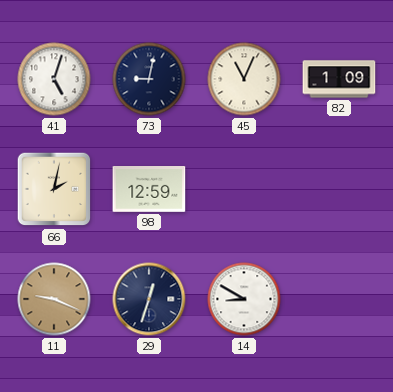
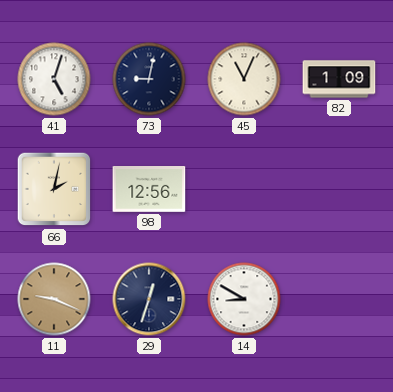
98: 12:59 -> 12:56 (149, 190)
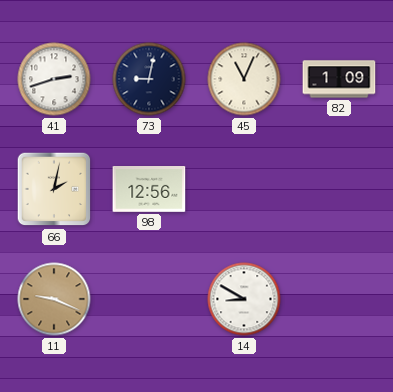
41: 5:03 -> 2:42 (54, 79)
29: 12:33 -> none (149, 299)
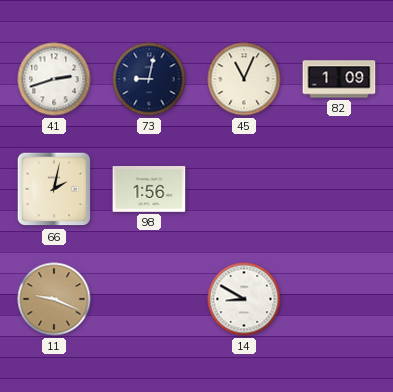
98: 12:56 -> 1:56 (149, 190)
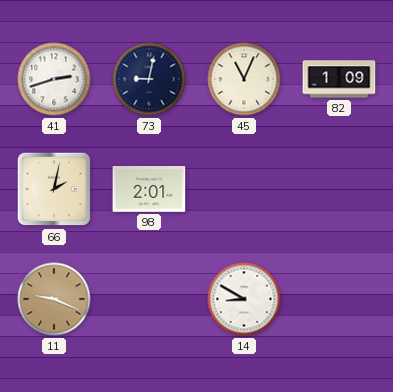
98: 1:56 -> 2:01 (149, 190)
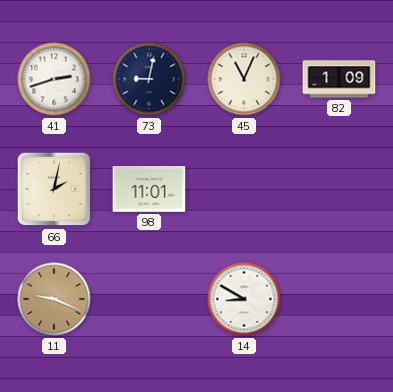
98: 2:01 -> 11:01 (149, 190)
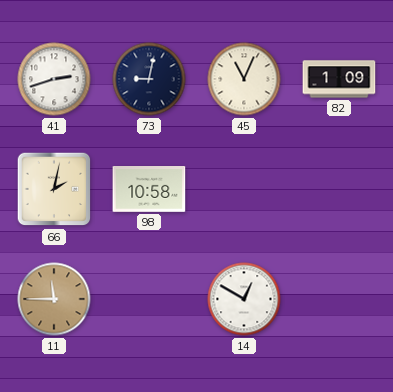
98: 11:01 -> 10:58 (149, 190)
11: 9:19 -> 11:45 (54, 299)
14: 8:50 -> 12:50 (244, 299)
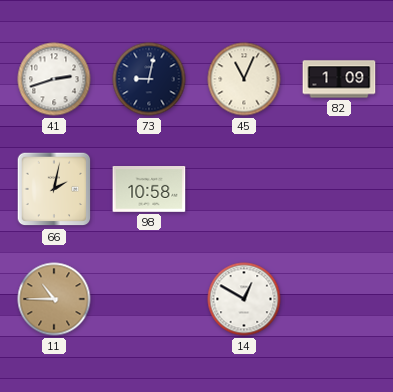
11: 11:45 -> 10:45 (54, 299)
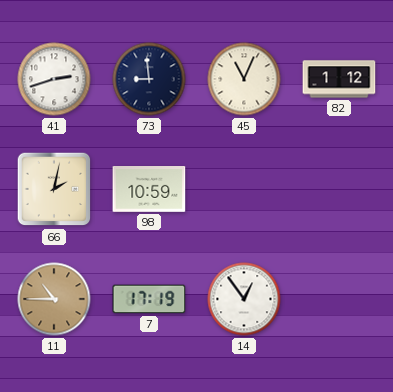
73: 9:02 -> 8:59 (149, 79)
82: 1:09 -> 1:12 (339, 79)
98: 10:58 -> 10:59 (149, 190)
7: none -> 17:19 (149, 299)
14: 12:50 -> 12:54 (244, 299)
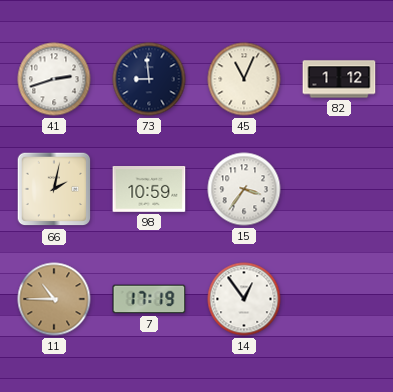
15: none -> 3:36 (244, 189)
